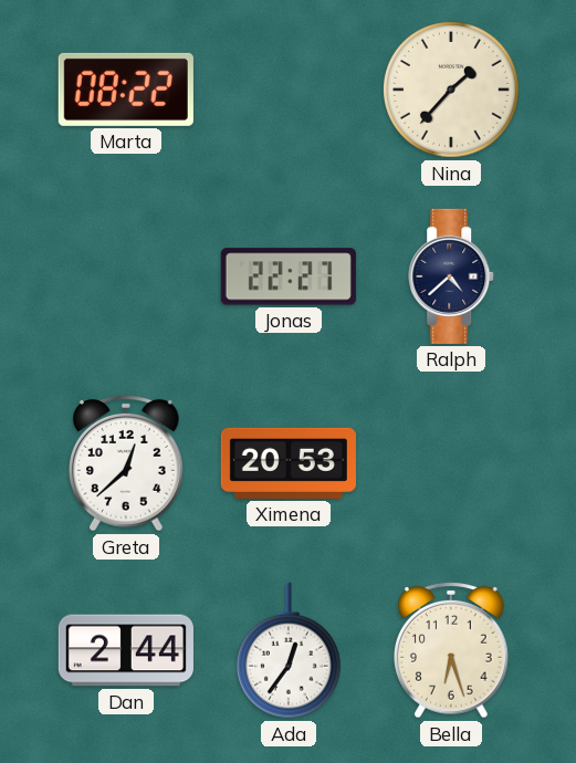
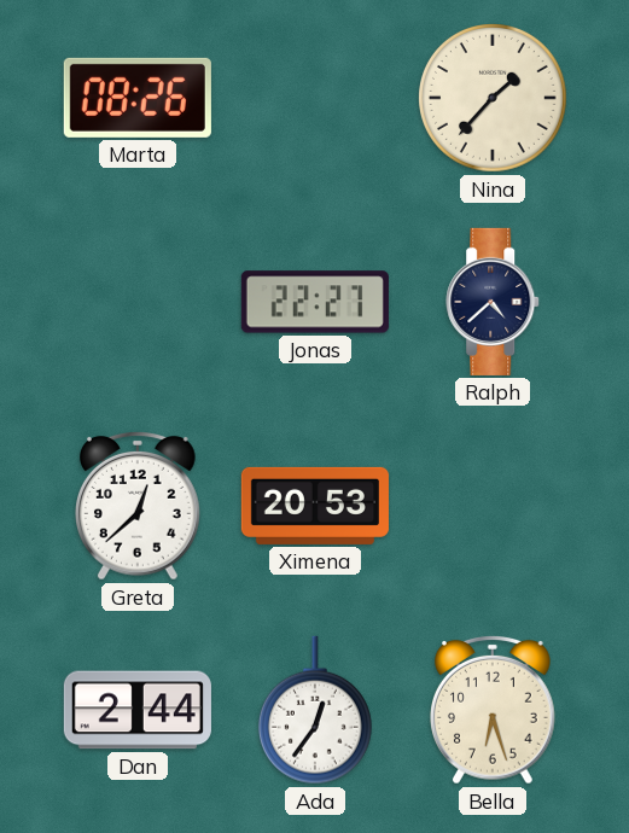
Marta: 08:22 -> 08:26 (138, 98)
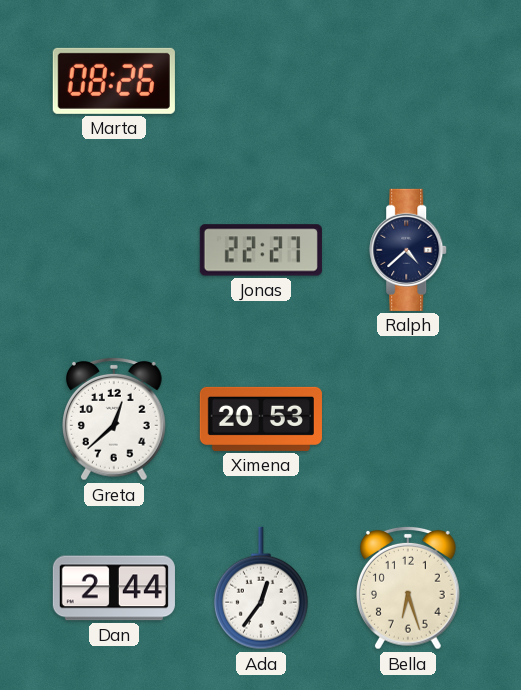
Nina: 1:37 -> none (494, 99)
